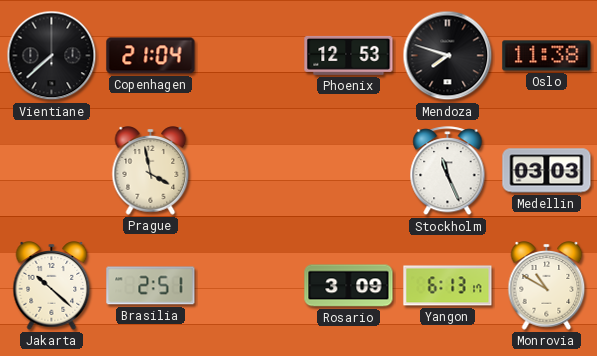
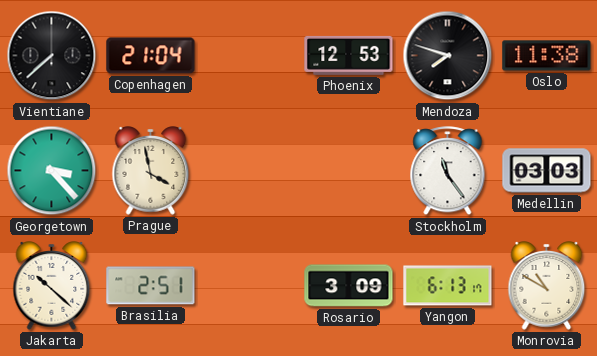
Georgetown: none -> 3:23 (52, 171)
Stockholm: 11:26 -> 11:24 (448, 171)
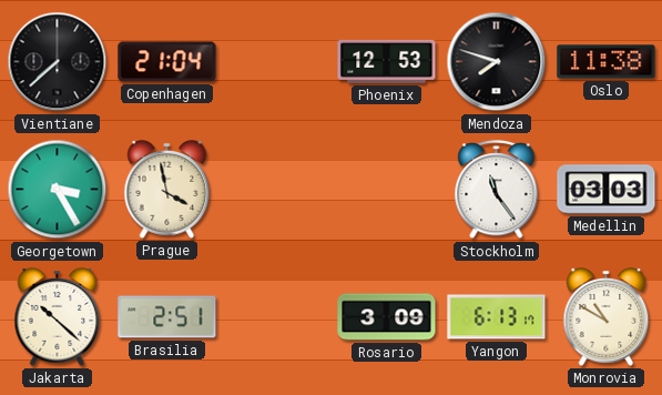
Georgetown: 3:23 -> 3:25 (58, 190)
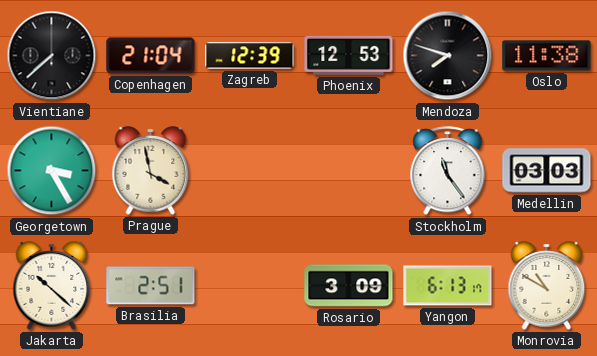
Zagreb: none -> 12:39 (250, 56)
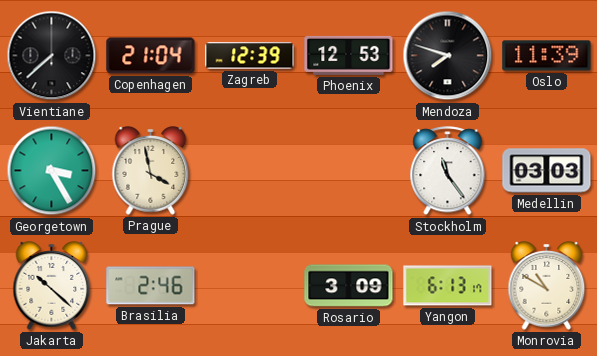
Oslo: 11:38 -> 11:39 (547, 56)
Brasilia: 2:51 -> 2:46 (151, 286)
